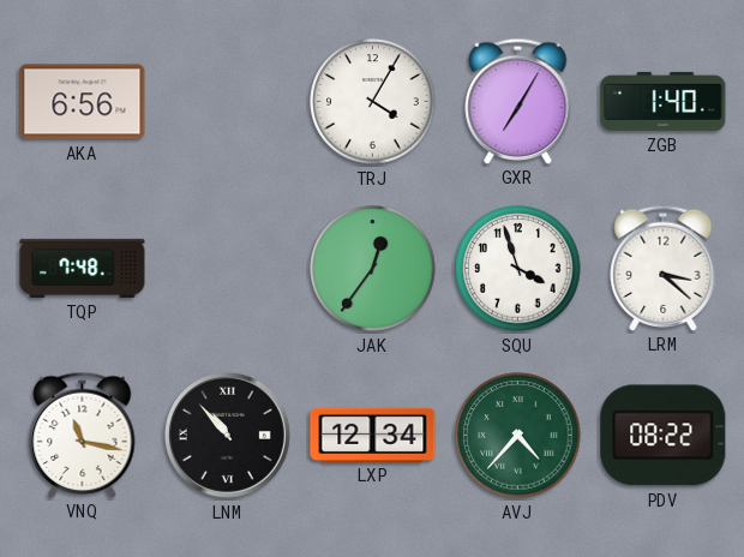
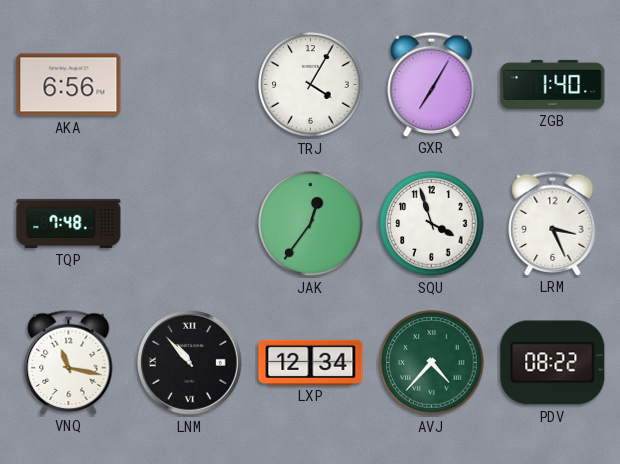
LRM: 3:22 -> 3:26 (553, 223)
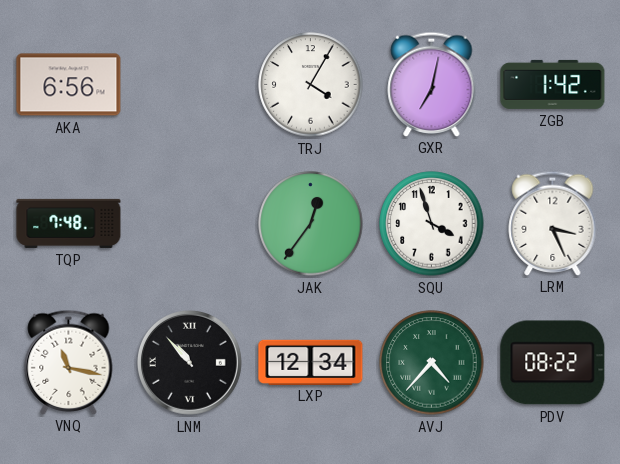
GXR: 7:05 -> 7:02 (432, 84)
ZGB: 1:40 -> 1:42 (553, 84)
